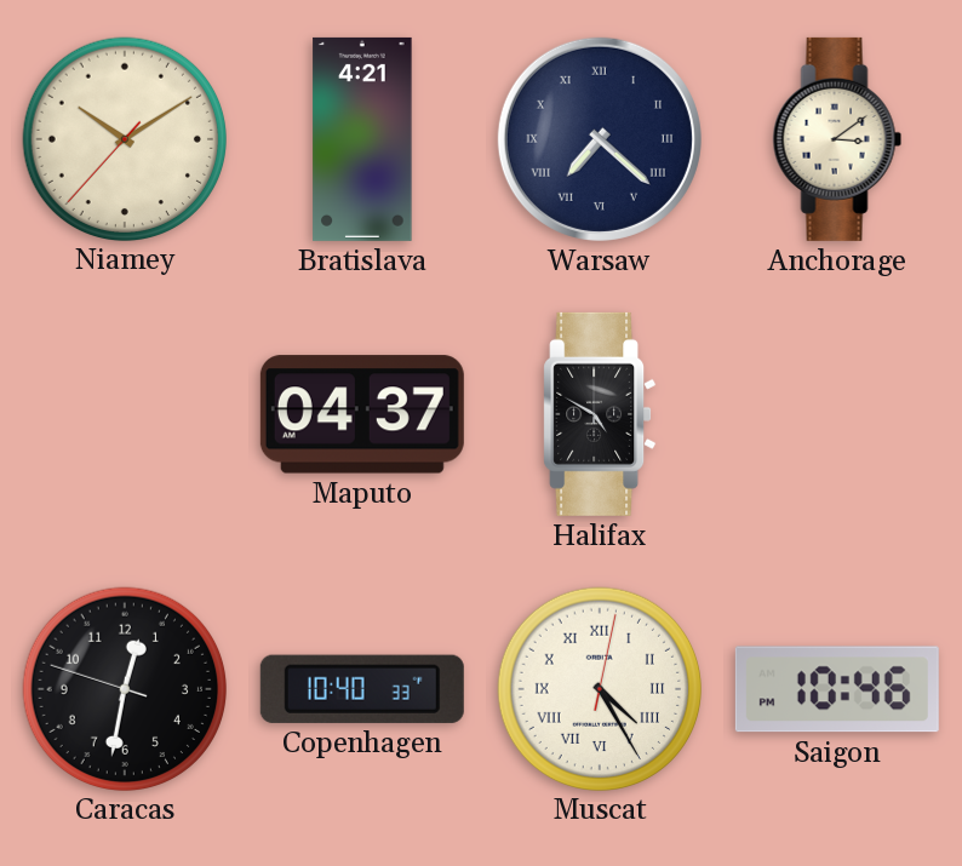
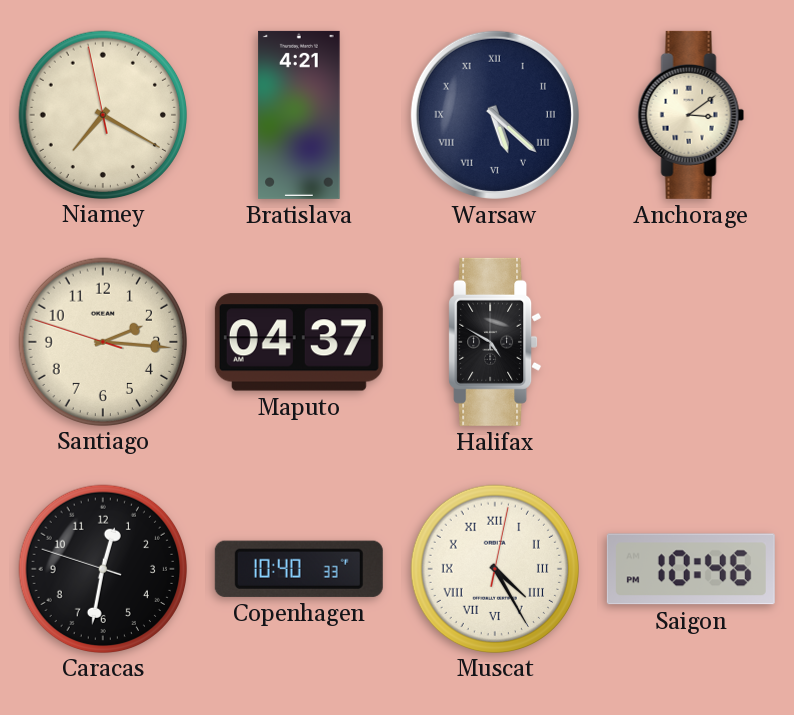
Niamey: 10:09 -> 7:19 (102, 114)
Warsaw: 7:22 -> 5:22 (495, 115)
Santiago: none -> 2:15 (102, 341)
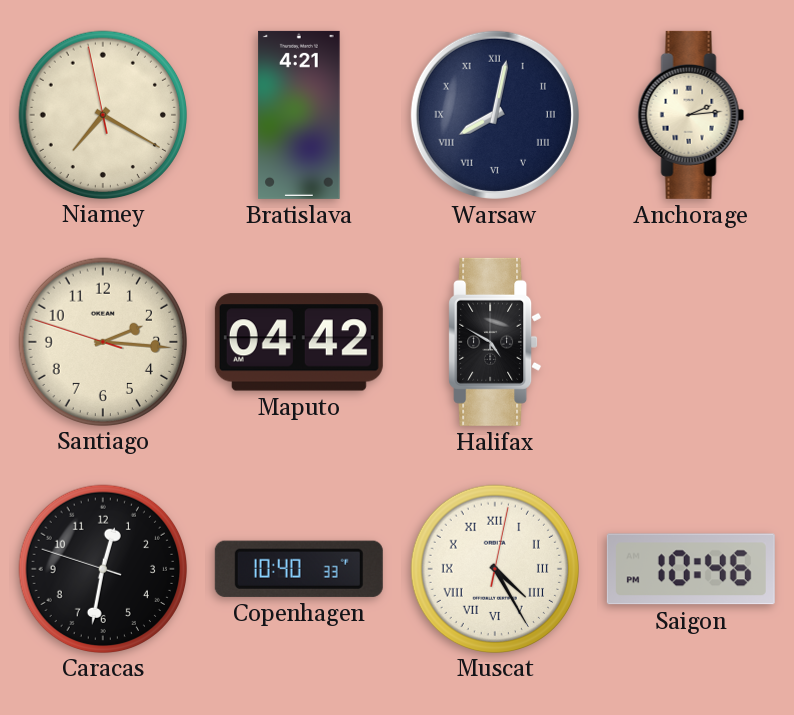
Warsaw: 5:22 -> 8:02 (495, 115)
Anchorage: 3:09 -> 2:14 (691, 115)
Maputo: 04:37 -> 04:42 (299, 342)
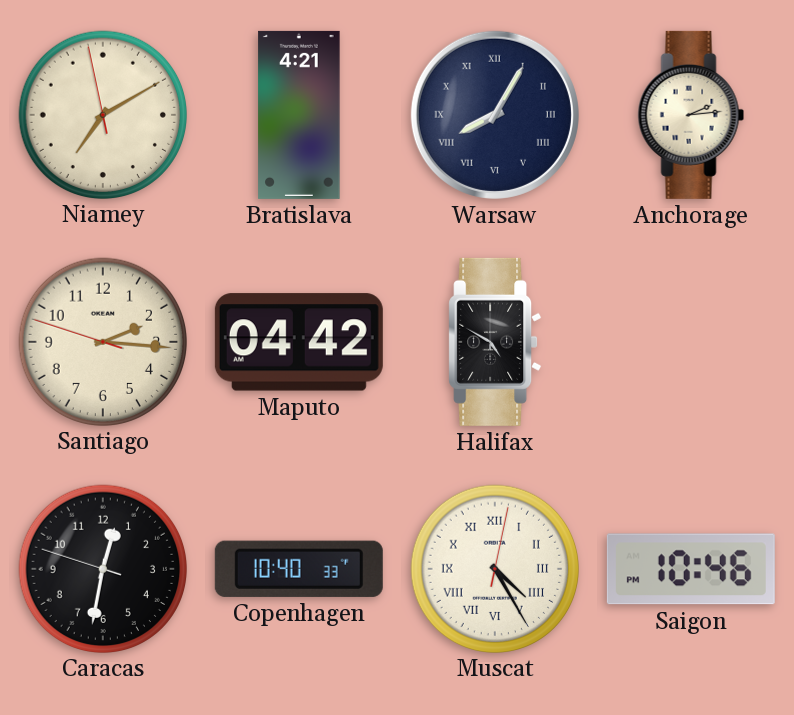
Niamey: 7:19 -> 7:09 (102, 114)
Warsaw: 8:02 -> 8:05 (495, 115)
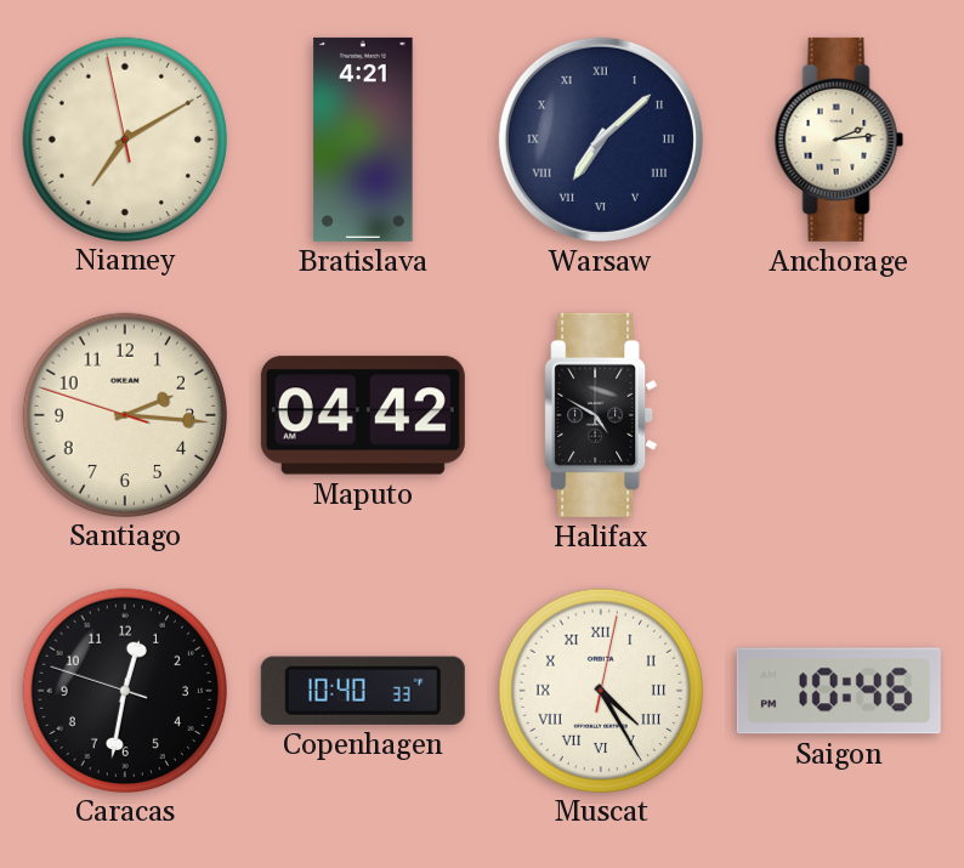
Warsaw: 8:05 -> 7:08 (601, 140)
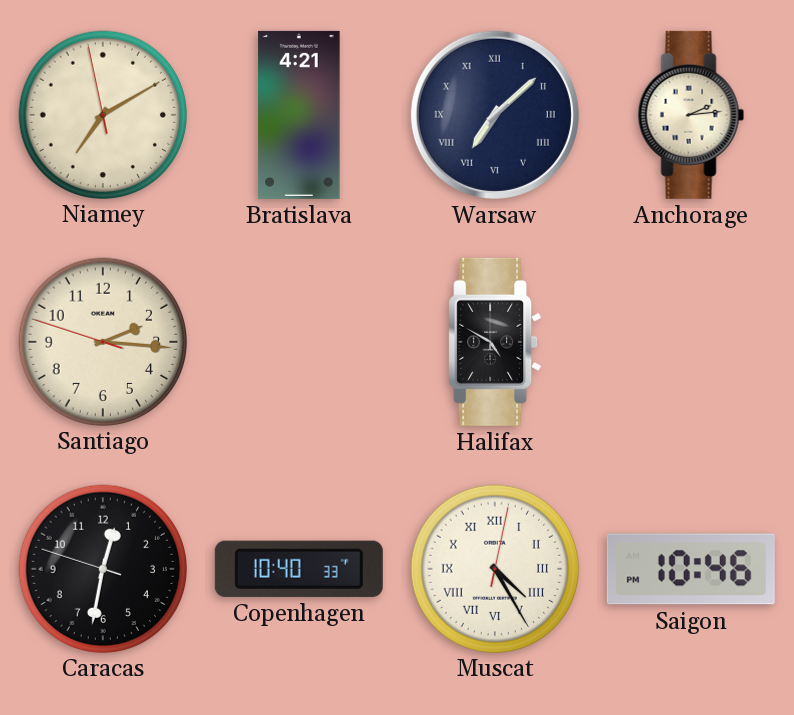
Maputo: 04:42 -> none (363, 415)
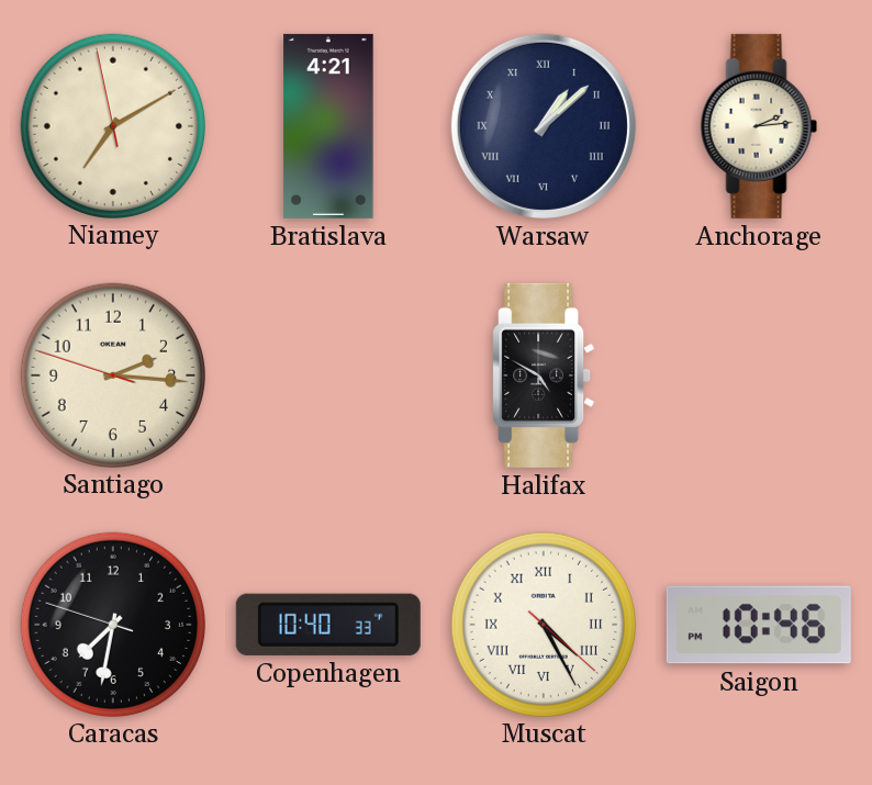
Warsaw: 7:08 -> 1:08 (544, 126)
Caracas: 12:31 -> 7:31 (112, 624)
Muscat: 4:25:02 -> 4:25:22 (543, 624)
